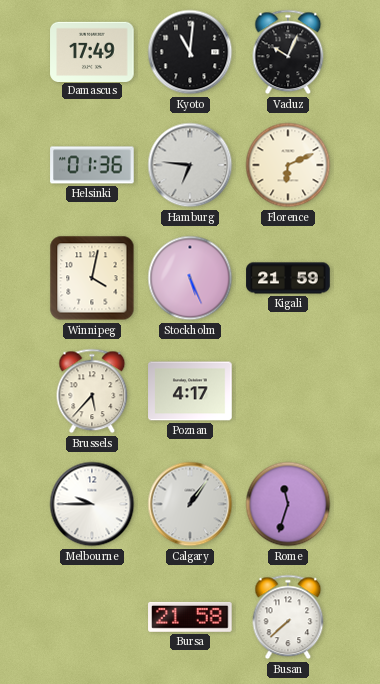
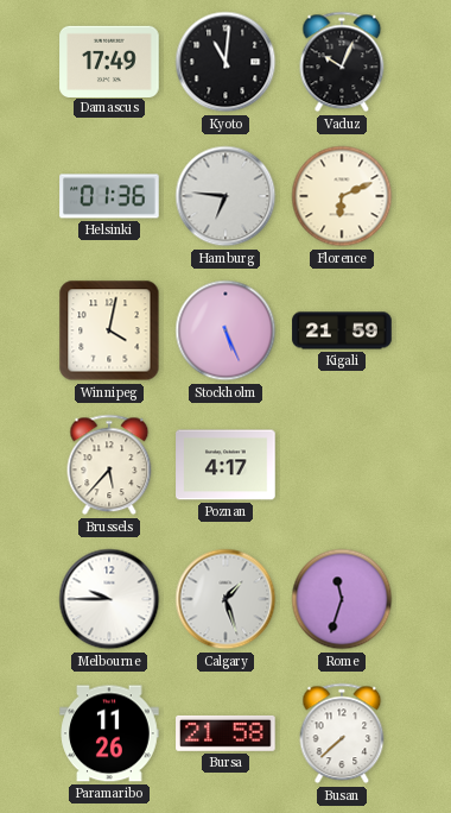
Calgary: 1:06 -> 1:27 (225, 599)
Paramaribo: none -> 11:26 (109, 733)
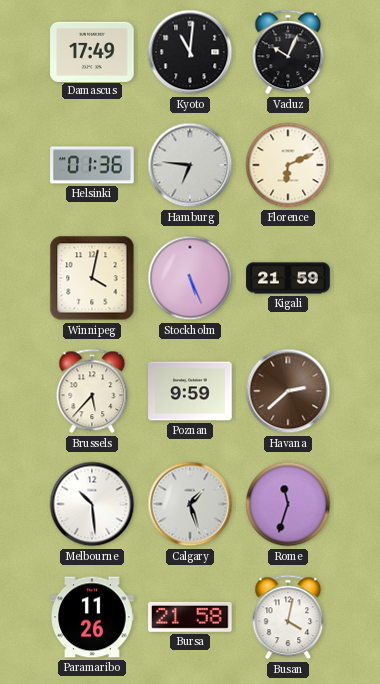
Poznan: 4:17 -> 9:59 (190, 391)
Havana: none -> 2:38 (288, 391)
Melbourne: 9:45 -> 10:29 (92, 504)
Busan: 7:38 -> 4:02 (288, 617)
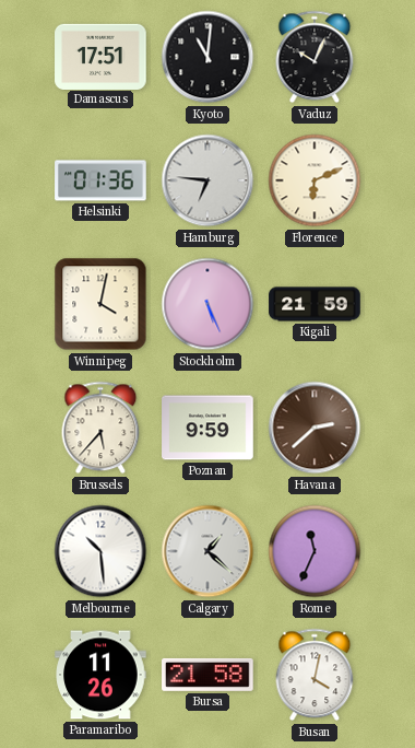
Damascus: 17:49 -> 17:51 (100, 56)
Calgary: 1:27 -> 1:22 (207, 551)
Rome: 11:33 -> 11:34 (315, 551)
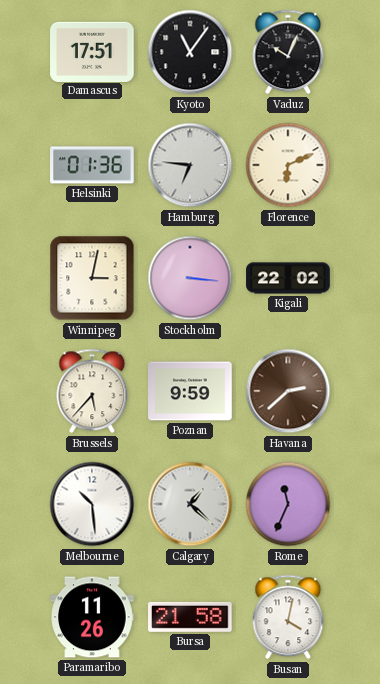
Kyoto: 11:01 -> 11:06 (190, 52)
Winnipeg: 4:02 -> 3:02 (92, 278)
Stockholm: 5:26 -> 3:16 (190, 278)
Kigali: 21:59 -> 22:02 (288, 278)
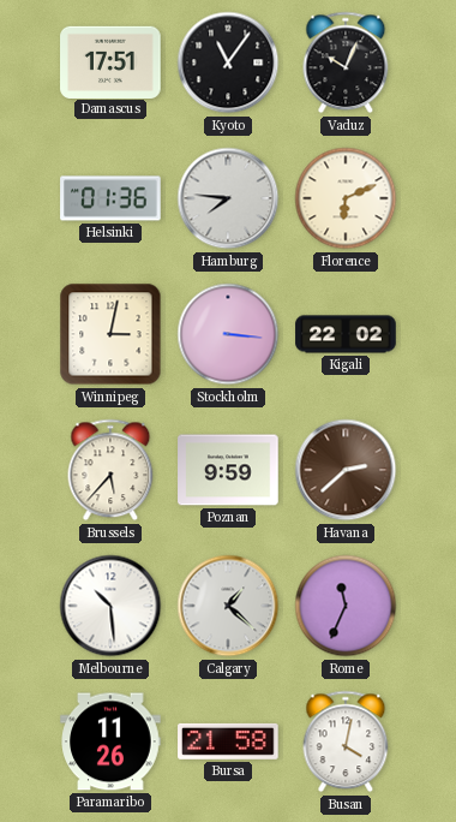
Hamburg: 6:46 -> 7:46 (228, 198)
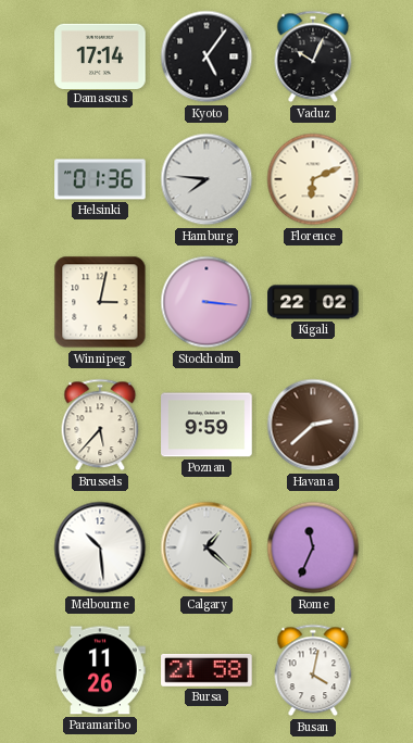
Damascus: 17:51 -> 17:14 (100, 55)
Kyoto: 11:06 -> 5:06 (206, 56)
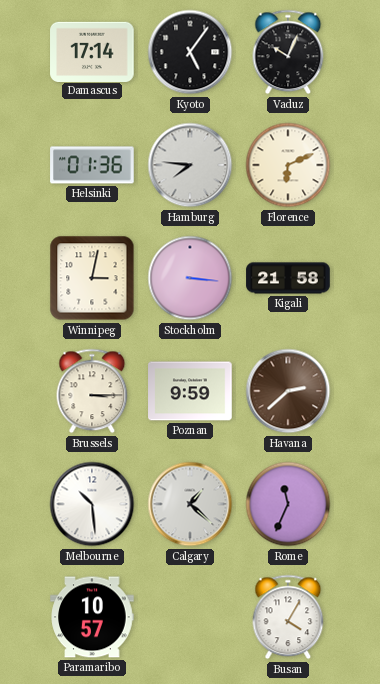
Kigali: 22:02 -> 21:58 (288, 278)
Brussels: 5:37 -> 3:15 (92, 391)
Paramaribo: 11:26 -> 10:57 (92, 617)
Bursa: 21:58 -> none (206, 670)
Busan: 4:02 -> 4:05 (288, 617)
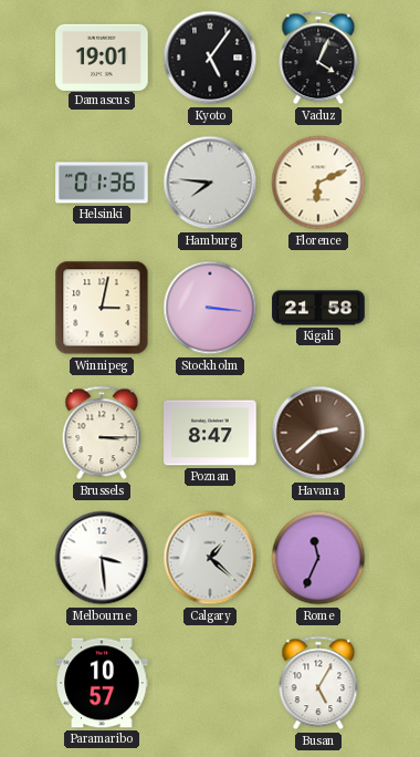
Damascus: 17:14 -> 19:01 (102, 56)
Vaduz: 10:04 -> 4:04 (318, 58)
Poznan: 9:59 -> 8:47 (210, 433)
Melbourne: 10:29 -> 3:29 (102, 558)
Busan: 4:05 -> 5:05 (318, 683)
